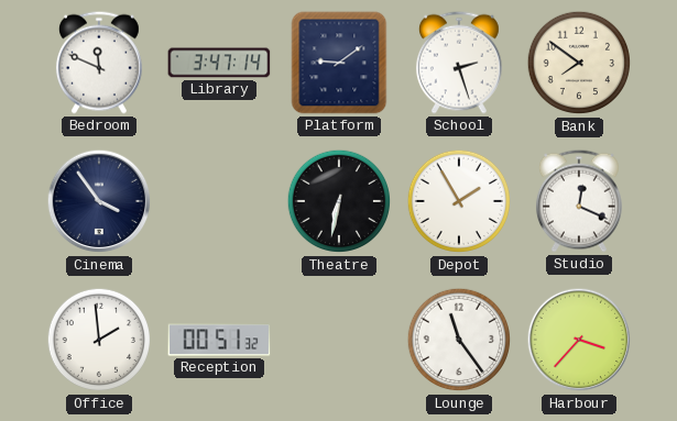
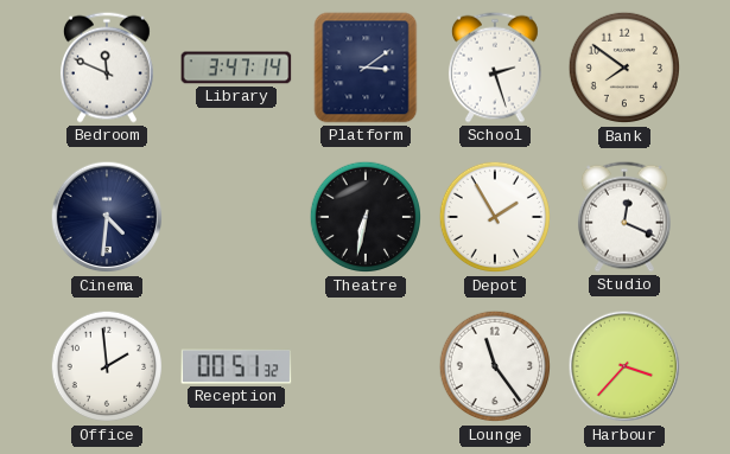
Platform: 9:09 -> 3:09 (366, 68)
Cinema: 3:54 -> 4:31 (107, 217)
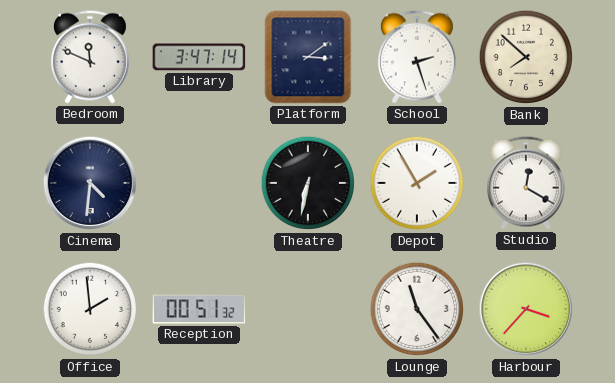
Bank: 7:51 -> 7:52 (526, 57)
Studio: 12:19 -> 12:20 (526, 183)
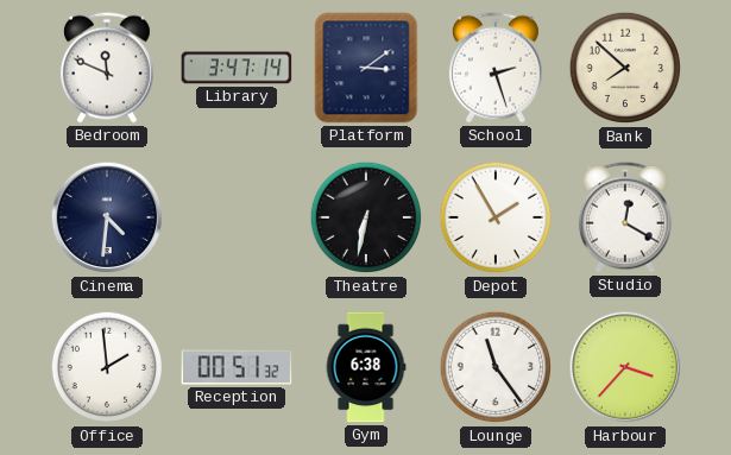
Gym: none -> 6:38 (366, 367)
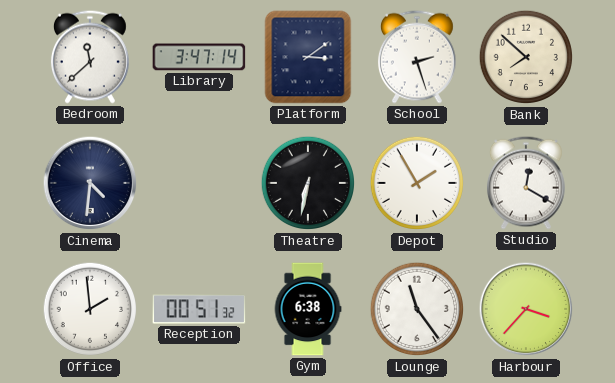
Bedroom: 11:49 -> 11:38 (90, 57)
